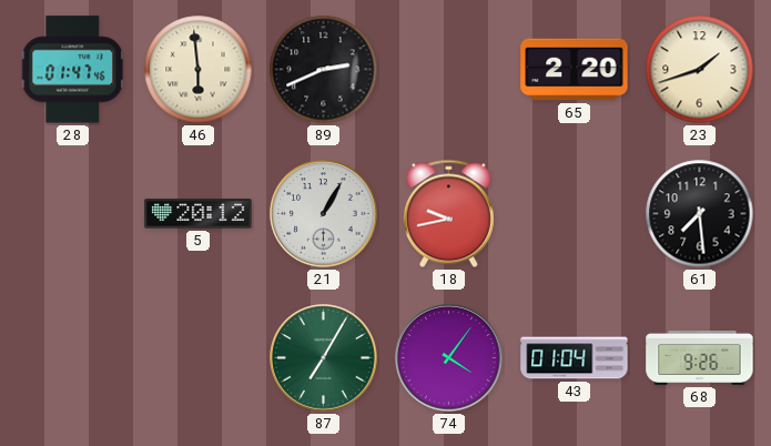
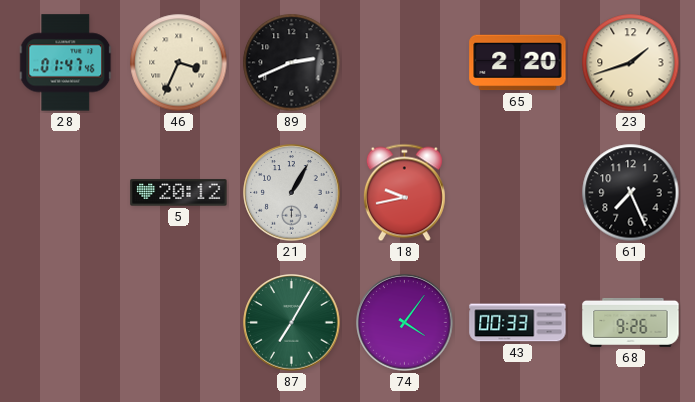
46: 5:59 -> 3:34 (179, 63)
61: 7:29 -> 7:26 (631, 193)
43: 01:04 -> 00:33 (518, 323)
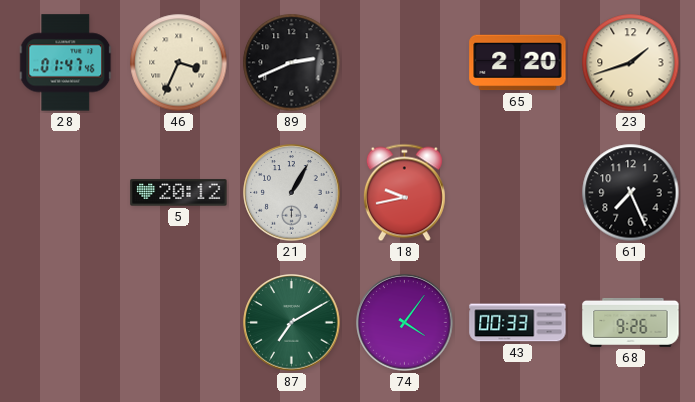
87: 7:05 -> 7:10 (292, 323)
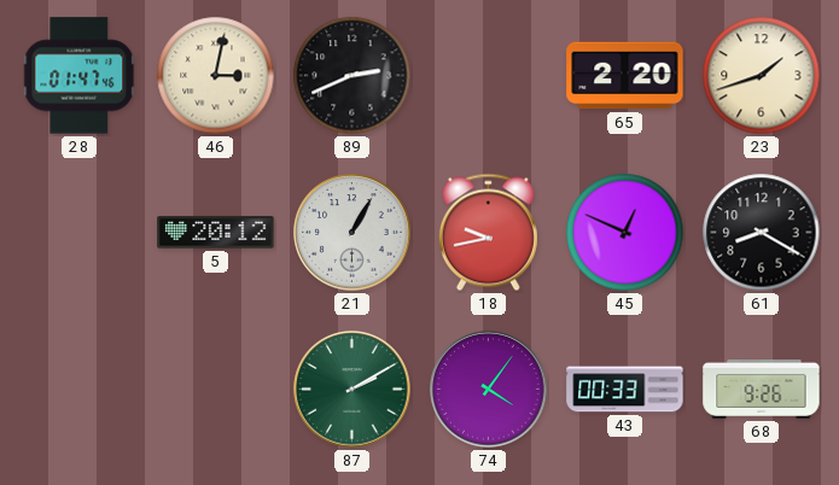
46: 3:34 -> 3:02 (216, 76)
45: none -> 12:49 (625, 233)
61: 7:26 -> 8:20 (762, 233)
87: 7:10 -> 2:10 (353, 390)
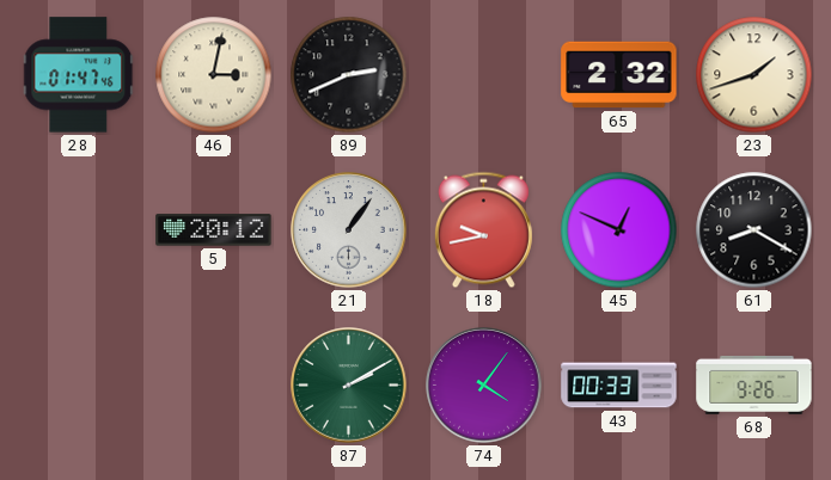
65: 2:20 -> 2:32 (619, 75)
21: 1:05 -> 1:06 (349, 230)
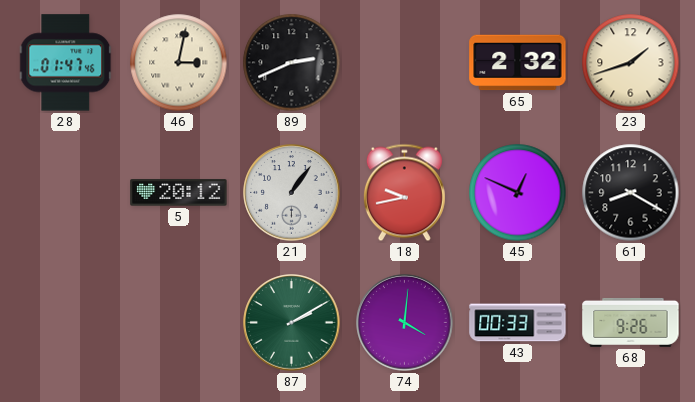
74: 4:06 -> 4:01 (405, 323)
